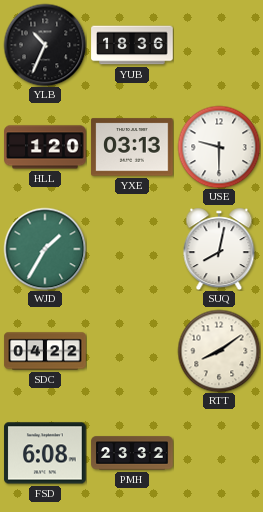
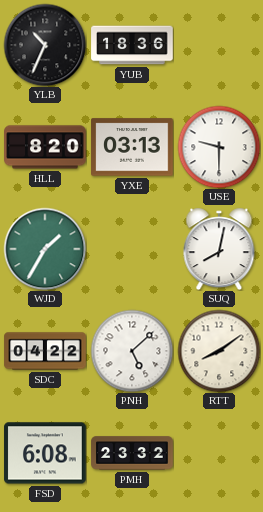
HLL: 1:20 -> 8:20 (45, 147)
PNH: none -> 5:08 (132, 351)
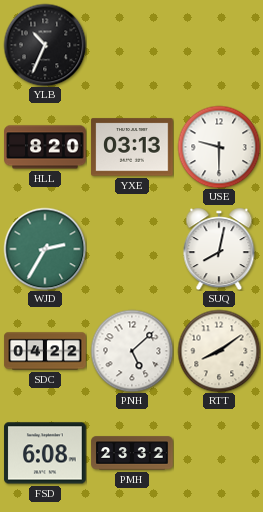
YUB: 18:36 -> none (132, 45)
WJD: 1:35 -> 2:35 (45, 249)
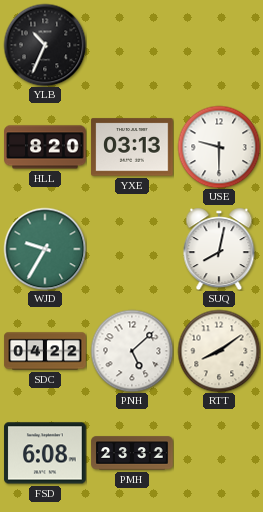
WJD: 2:35 -> 9:35 (45, 249)
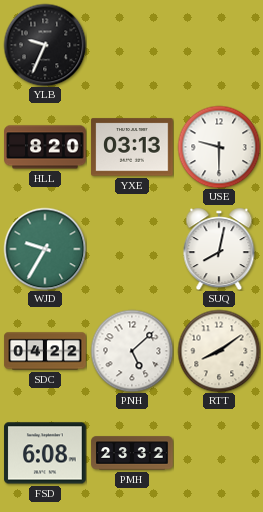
YLB: 10:34 -> 9:34 (45, 45)
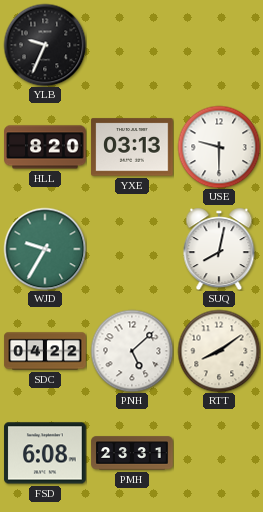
PMH: 23:32 -> 23:31 (132, 453)
